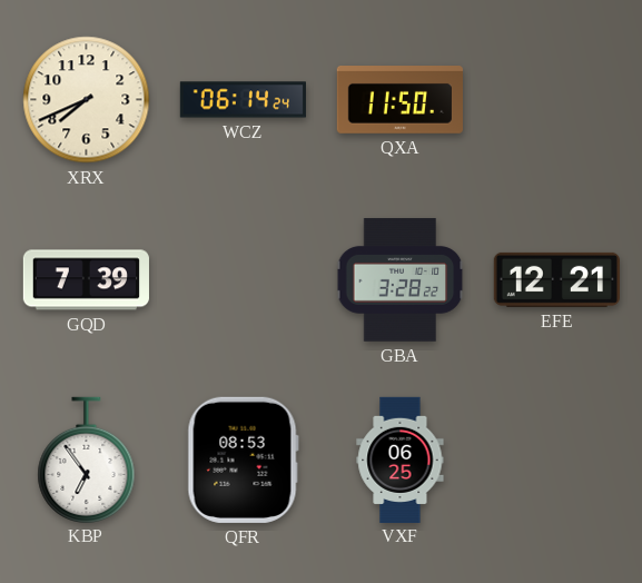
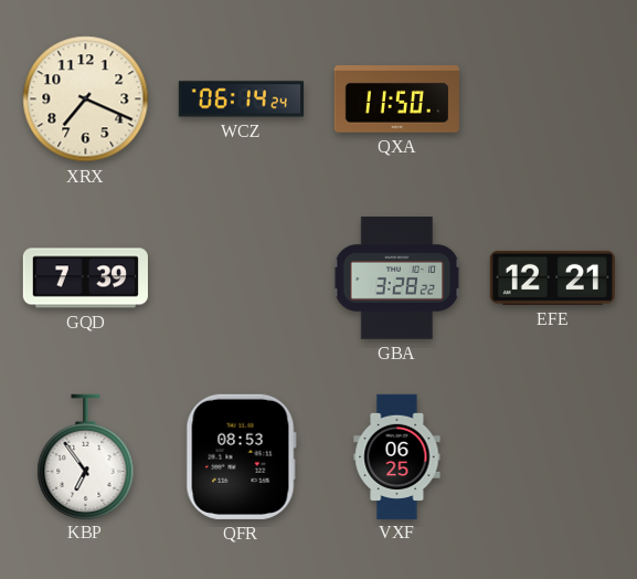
XRX: 7:41 -> 7:19 (86, 99)
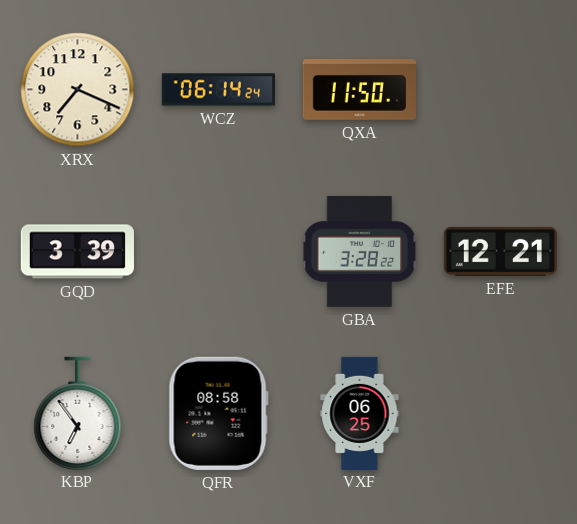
GQD: 7:39 -> 3:39 (77, 252)
QFR: 08:53 -> 08:58 (218, 413)
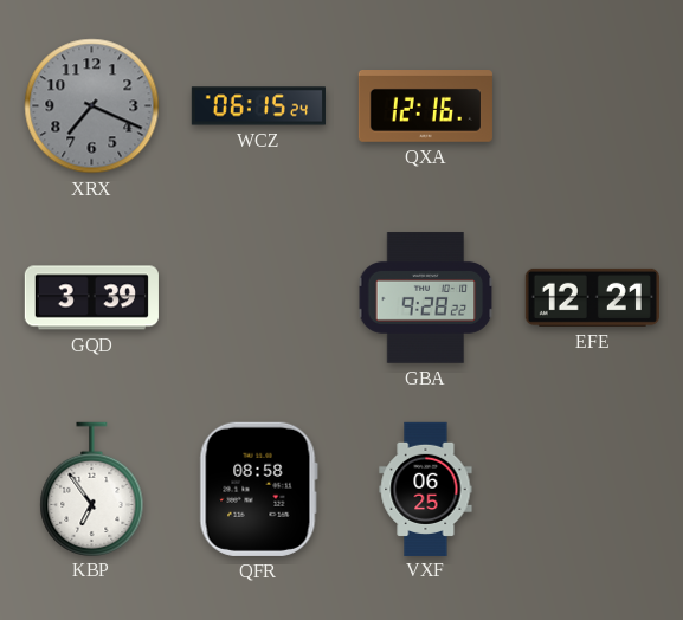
XRX dial: cream -> grey (92, 106)
WCZ: 06:14 -> 06:15 (258, 106)
QXA: 11:50 -> 12:16 (425, 106)
GBA: 3:28 -> 9:28 (426, 298)
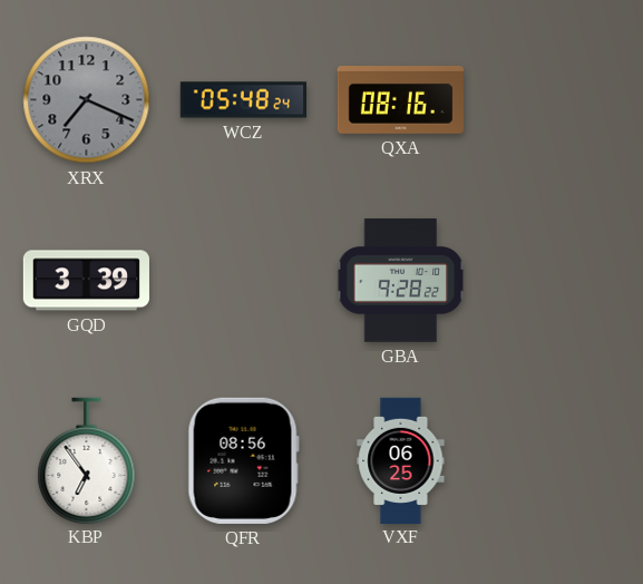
WCZ: 06:15 -> 05:48 (243, 100)
QXA: 12:16 -> 08:16 (400, 100)
EFE: 12:21 -> none (592, 297)
QFR: 08:58 -> 08:56 (243, 460)
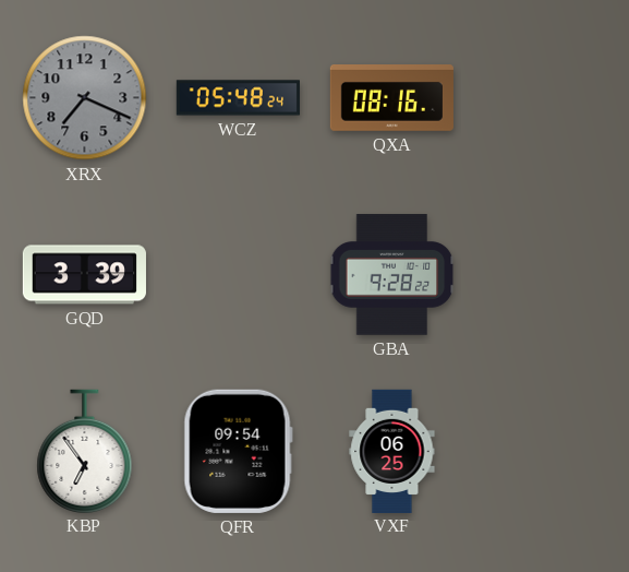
QFR: 08:56 -> 09:54 (238, 451)
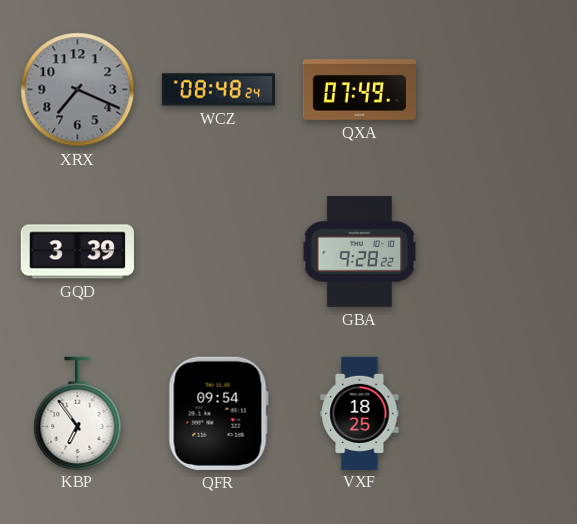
WCZ: 05:48 -> 08:48 (218, 90)
QXA: 08:16 -> 07:49 (359, 90)
VXF: 06:25 -> 18:25 (360, 413)
